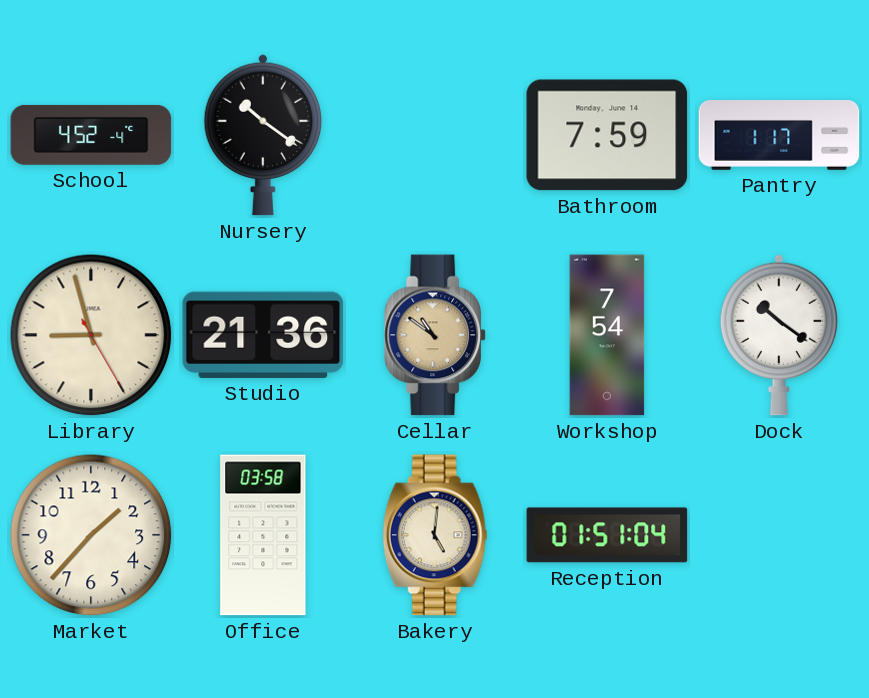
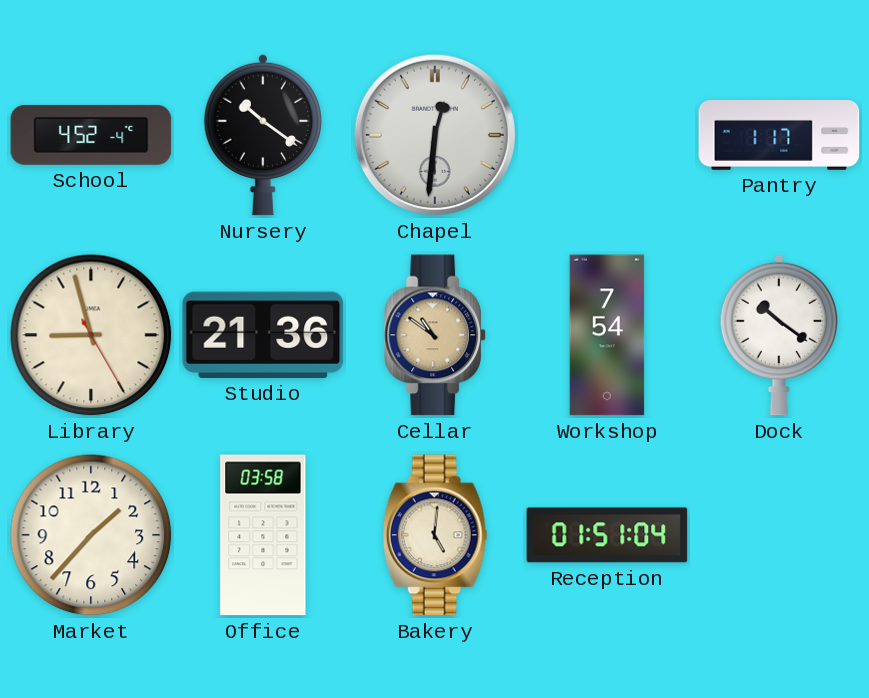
Chapel: none -> 12:31 (435, 135)
Bathroom: 7:59 -> none (607, 135)
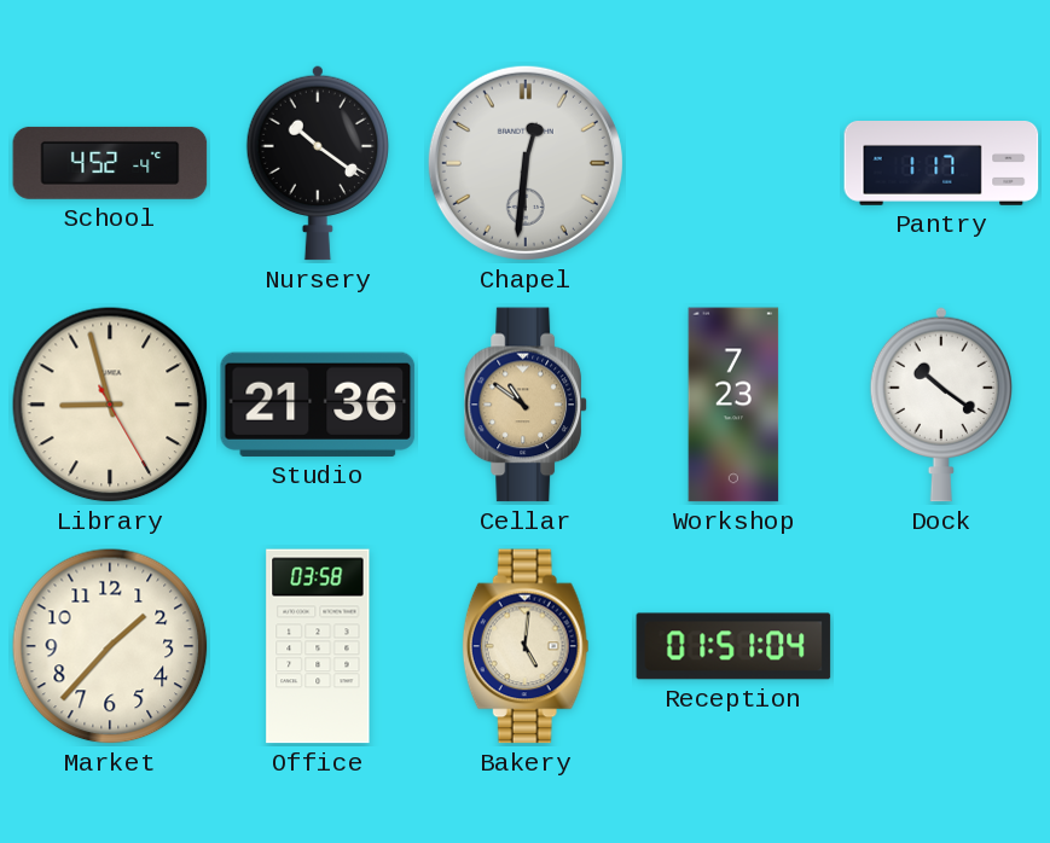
Workshop: 7:54 -> 7:23 (733, 405)
